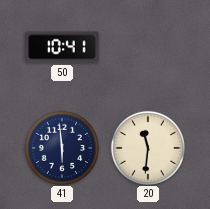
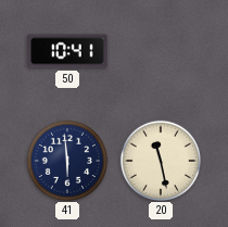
20: 11:31 -> 11:28 (160, 160)
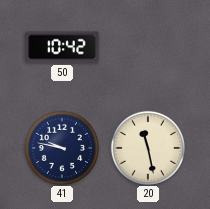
50: 10:41 -> 10:42 (62, 47)
41: 5:59 -> 9:47 (61, 147)
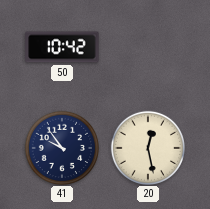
41: 9:47 -> 9:54 (61, 147)
20: 11:28 -> 12:28 (147, 147)
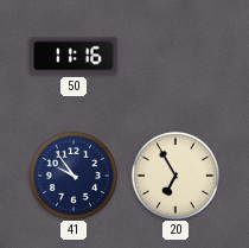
50: 10:42 -> 11:16 (74, 56)
20: 12:28 -> 6:55 (174, 174)
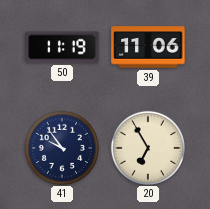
50: 11:16 -> 11:19 (62, 47)
39: none -> 11:06 (148, 47)
